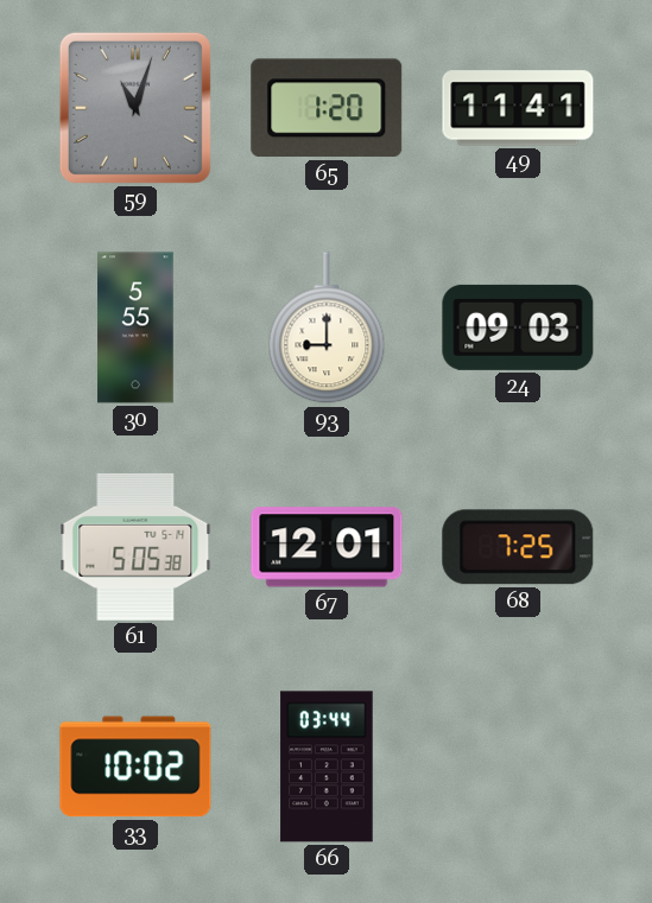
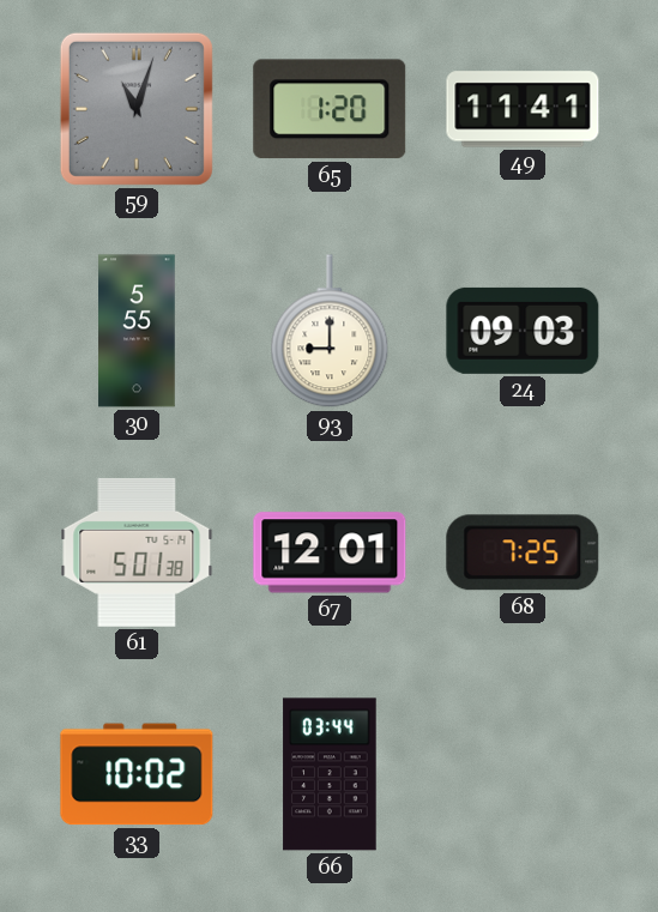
61: 5:05 -> 5:01 (137, 552)
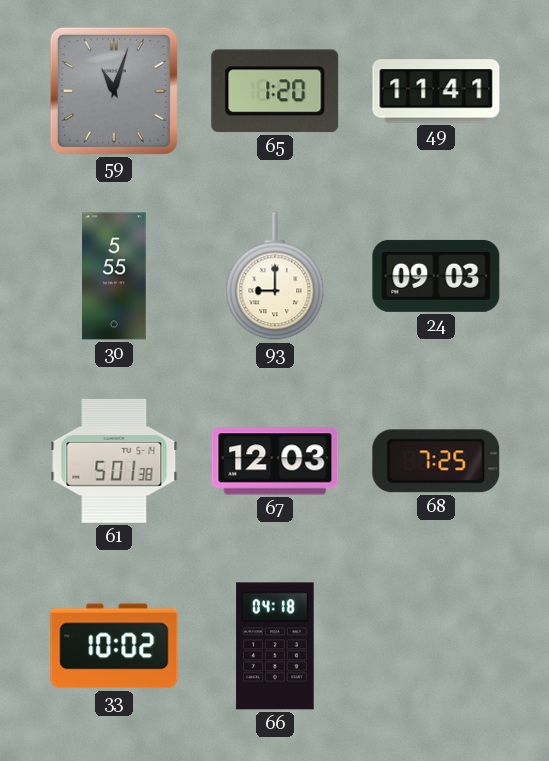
67: 12:01 -> 12:03 (275, 461)
66: 03:44 -> 04:18 (275, 646)
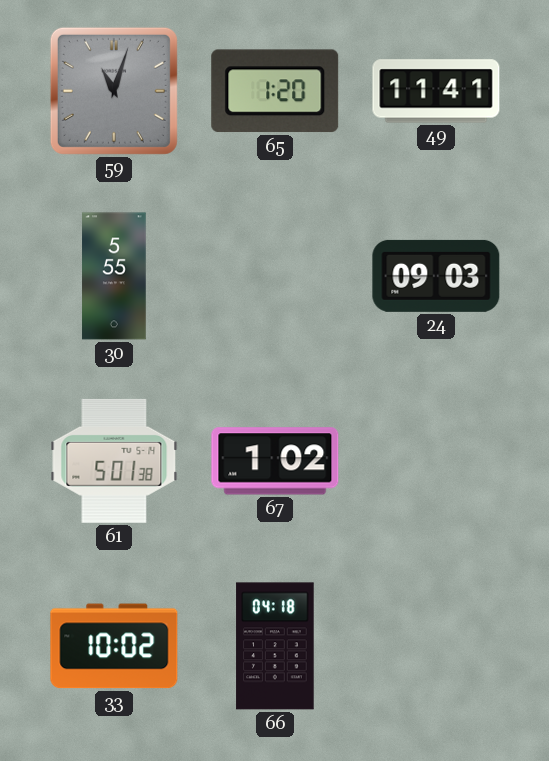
93: 9:00 -> none (275, 277)
67: 12:03 -> 1:02 (275, 461)
68: 7:25 -> none (436, 461)
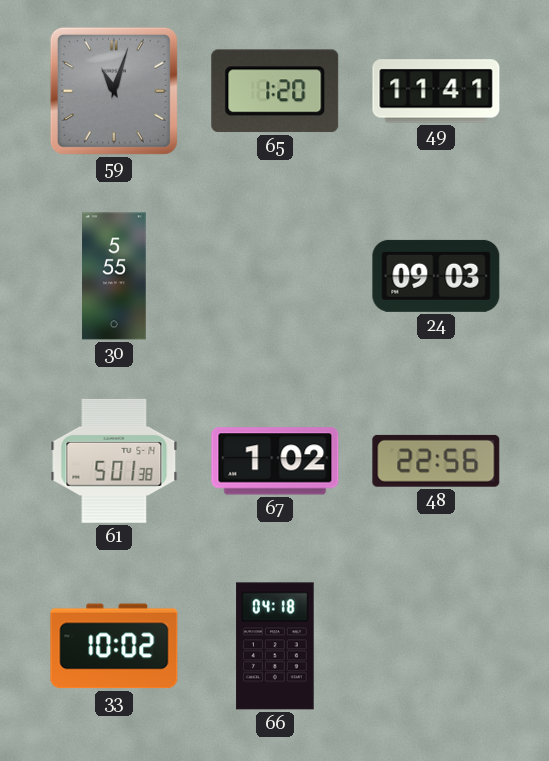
48: none -> 22:56 (436, 461)
